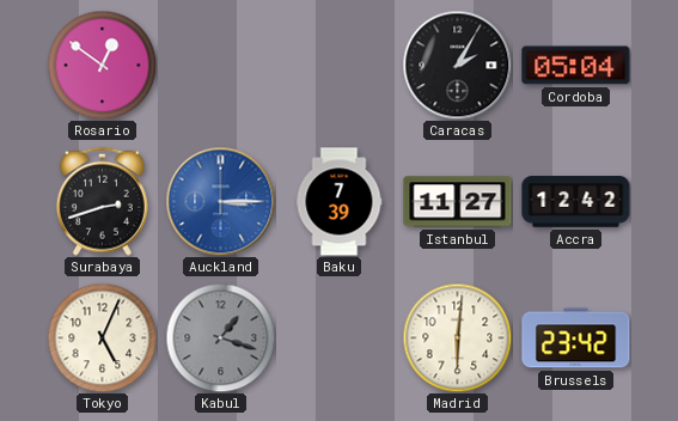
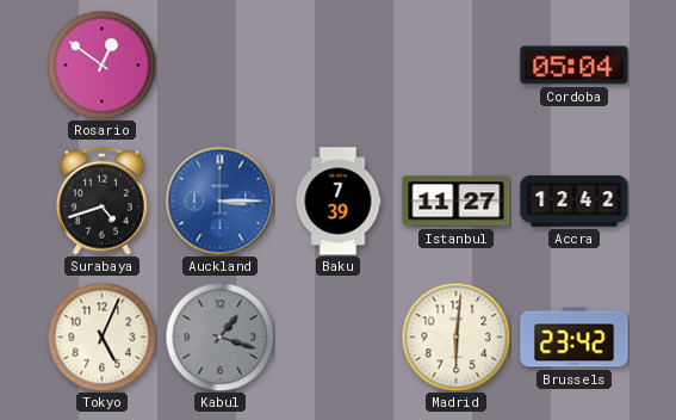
Caracas: 2:05 -> none (457, 65)
Surabaya: 2:42 -> 4:42 (101, 200)
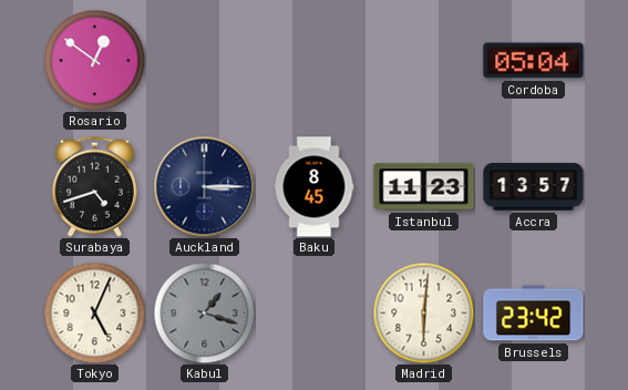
Auckland dial: blue -> navy (204, 186)
Baku: 7:39 -> 8:45 (315, 187)
Istanbul: 11:27 -> 11:23 (424, 187)
Accra: 12:42 -> 13:57 (534, 187)
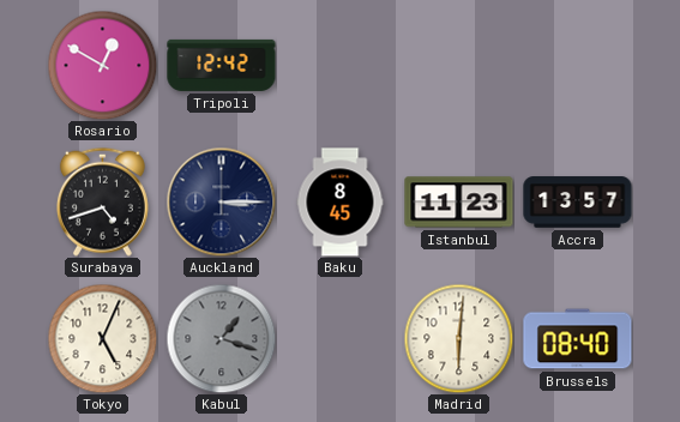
Rosario: 12:51 -> 12:50 (102, 65)
Tripoli: none -> 12:42 (222, 65)
Cordoba: 05:04 -> none (534, 61)
Brussels: 23:42 -> 08:40 (578, 339)
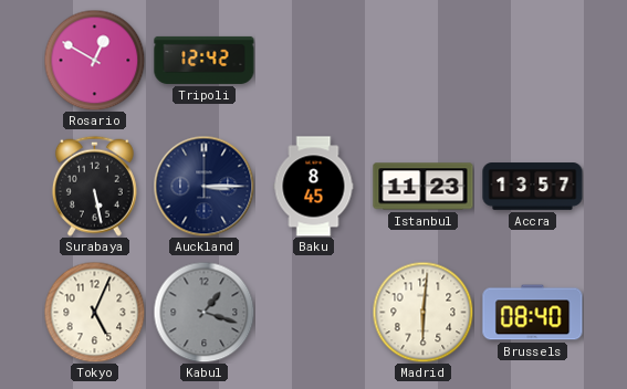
Surabaya: 4:42 -> 5:28 (94, 186)
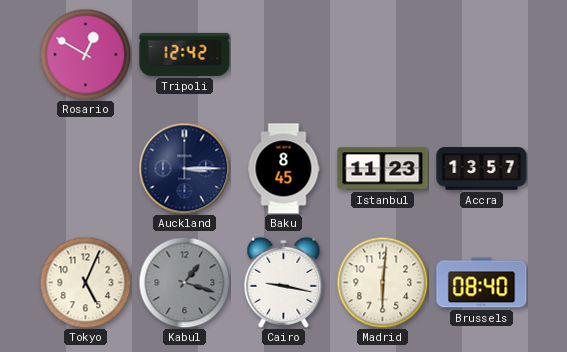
Surabaya: 5:28 -> none (94, 186)
Cairo: none -> 9:17 (284, 282)
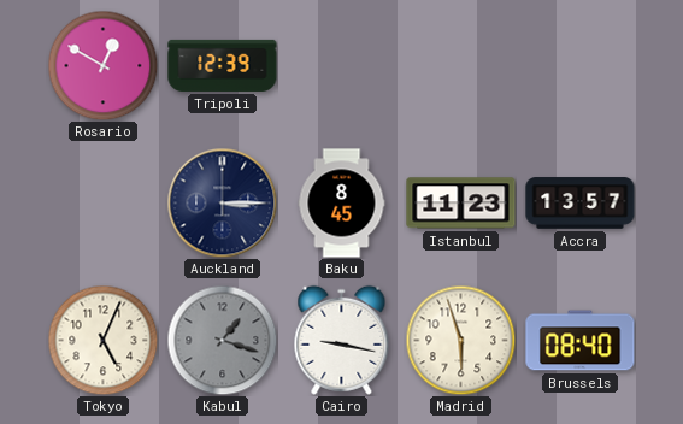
Tripoli: 12:42 -> 12:39 (223, 65)
Madrid: 6:01 -> 5:57 (460, 340)
